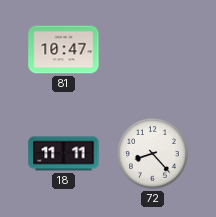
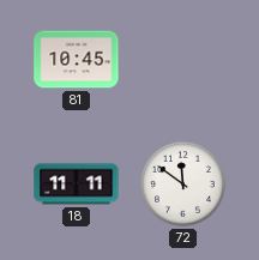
81: 10:47 -> 10:45 (77, 60)
72: 8:23 -> 11:51 (183, 185)
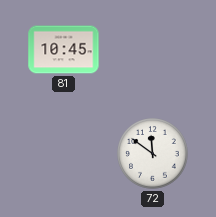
18: 11:11 -> none (77, 185)
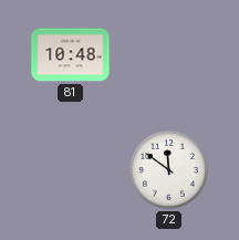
81: 10:45 -> 10:48 (71, 55)
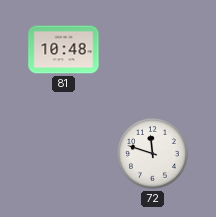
72: 11:51 -> 11:48 (153, 154)
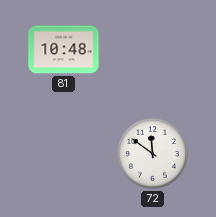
72: 11:48 -> 11:51 (153, 154)
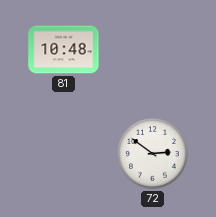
72: 11:51 -> 2:51 (153, 154)
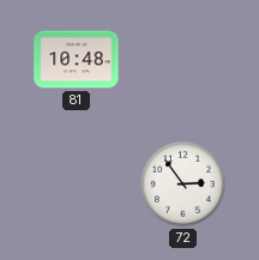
72: 2:51 -> 2:54 (183, 185)
